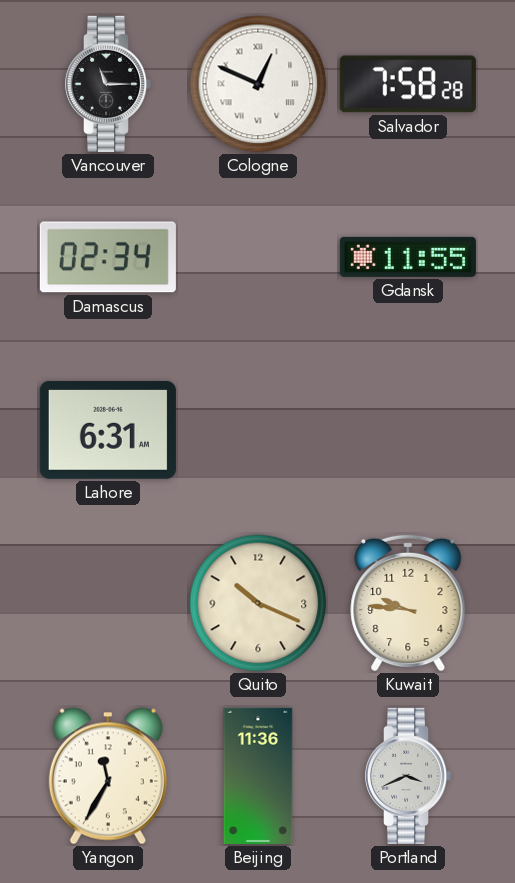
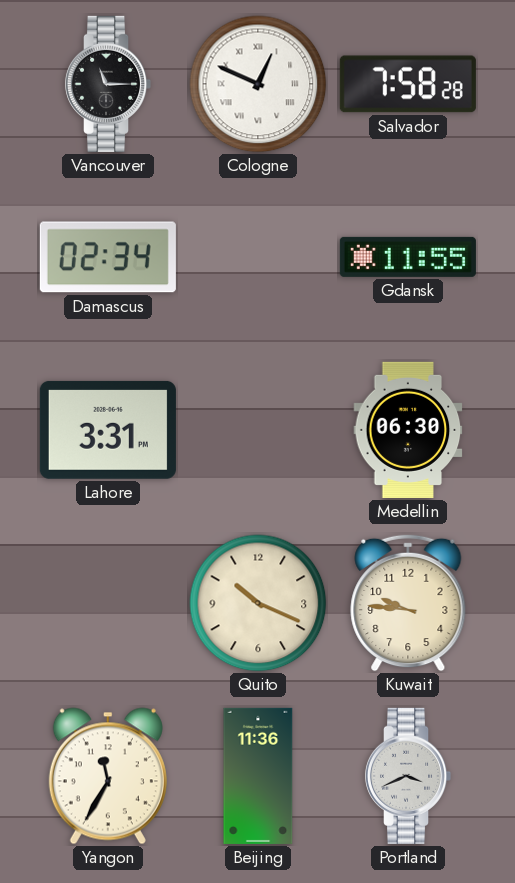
Lahore: 6:31 -> 3:31 (108, 430)
Medellin: none -> 06:30 (408, 430)
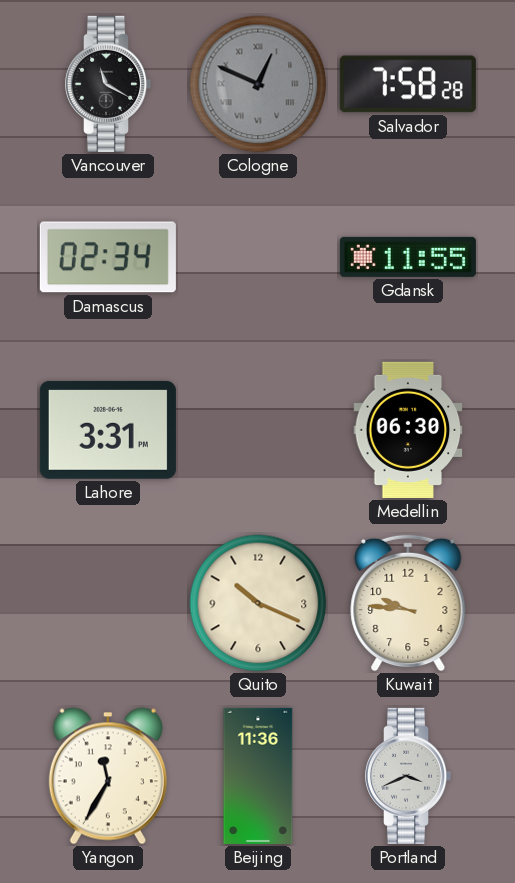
Vancouver: 11:15 -> 11:20 (108, 84)
Cologne dial: white -> grey (258, 84)
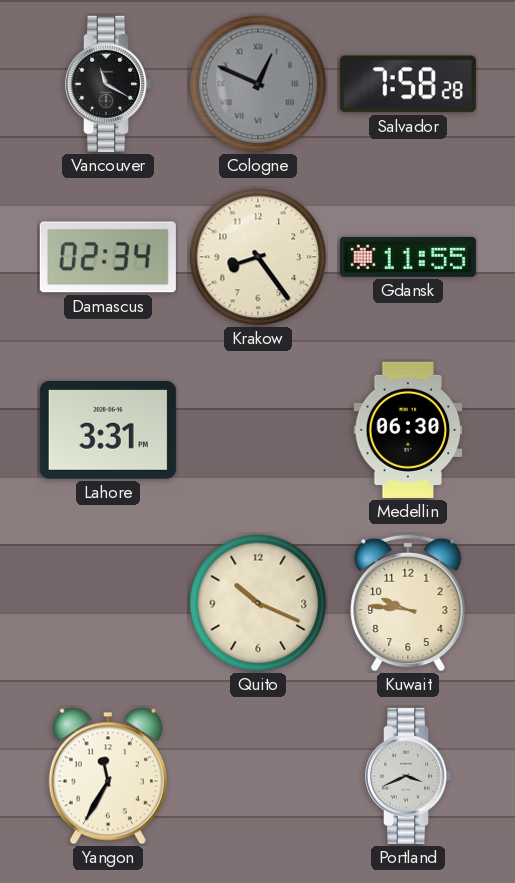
Krakow: none -> 8:24 (258, 257)
Beijing: 11:36 -> none (258, 776)
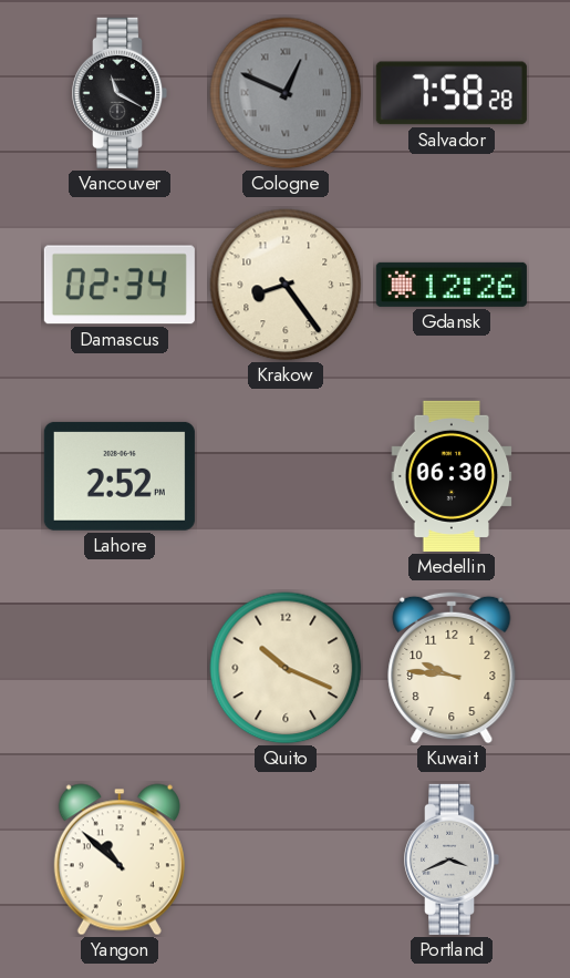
Gdansk: 11:55 -> 12:26 (452, 285)
Lahore: 3:31 -> 2:52 (120, 476)
Yangon: 11:35 -> 10:52 (120, 859)
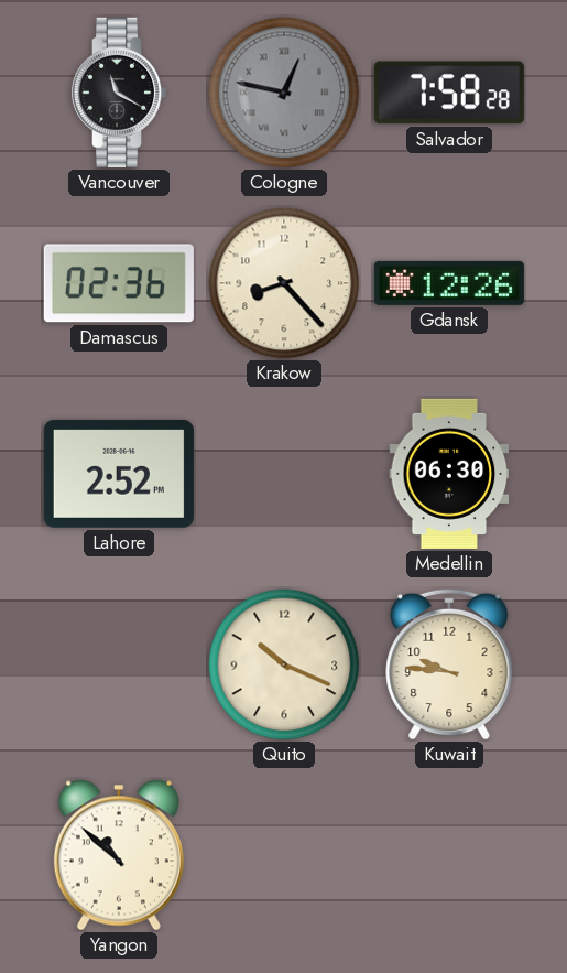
Cologne: 12:49 -> 12:47 (284, 93)
Damascus: 02:34 -> 02:36 (119, 283)
Krakow: 8:24 -> 8:23 (284, 283)
Portland: 3:41 -> none (452, 859)
